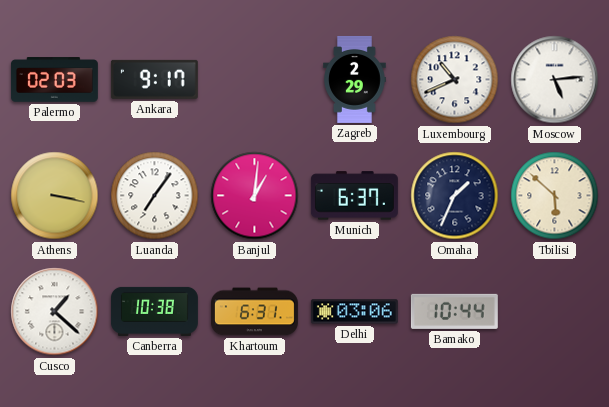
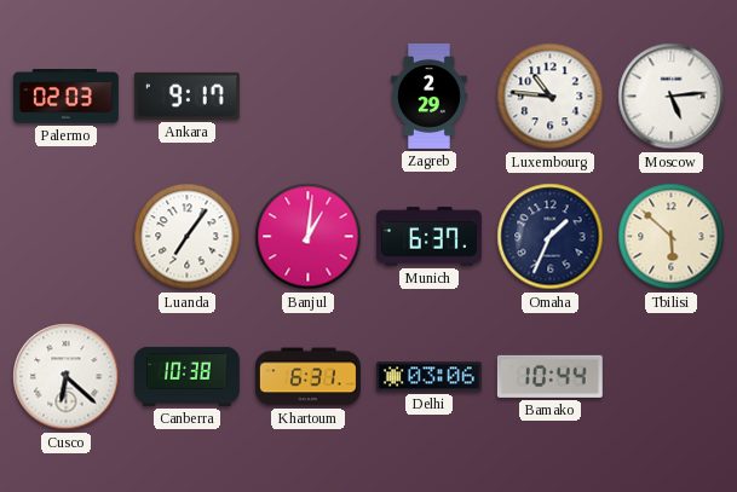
Luxembourg: 10:41 -> 10:46 (551, 97)
Athens: 3:17 -> none (55, 196)
Cusco: 1:22 -> 6:22 (67, 377)
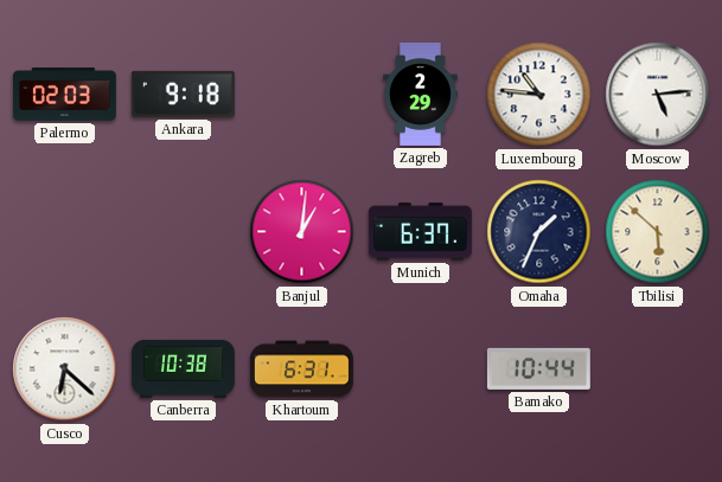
Ankara: 9:17 -> 9:18 (183, 94)
Luanda: 7:06 -> none (188, 237)
Delhi: 03:06 -> none (428, 377)
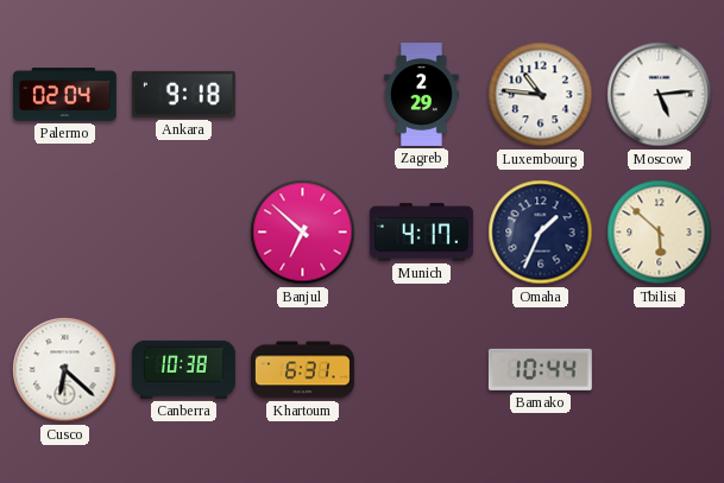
Palermo: 02:03 -> 02:04 (64, 95)
Banjul: 1:01 -> 6:52 (303, 233)
Munich: 6:37 -> 4:17 (421, 233)
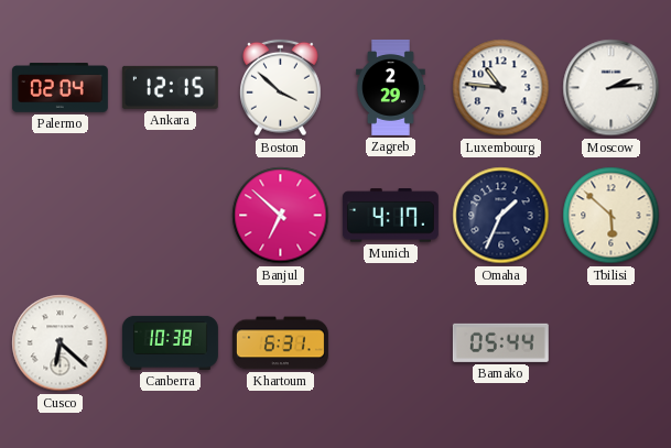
Ankara: 9:18 -> 12:15 (170, 87)
Boston: none -> 3:52 (281, 88)
Moscow: 5:14 -> 2:14 (612, 88)
Bamako: 10:44 -> 05:44 (500, 342)
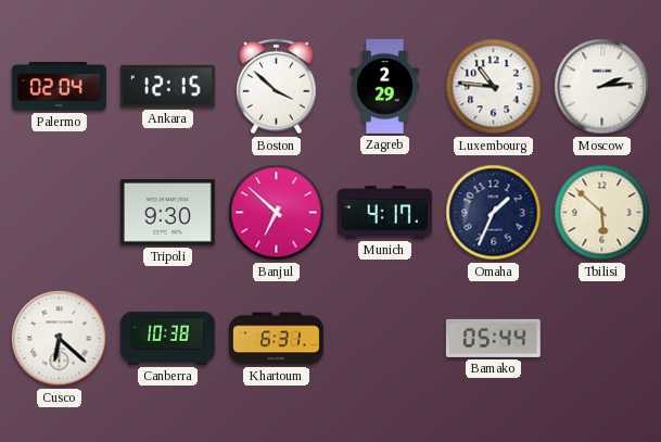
Tripoli: none -> 9:30 (167, 213)
